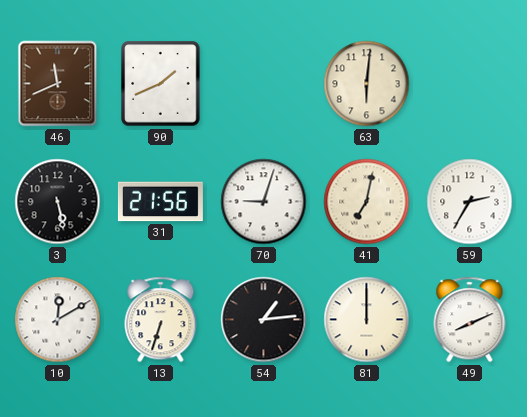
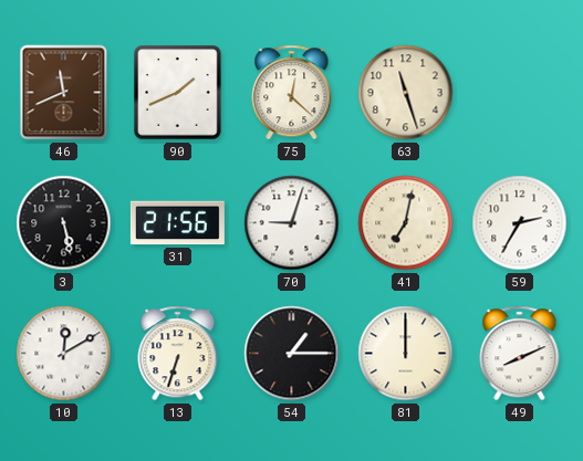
75: none -> 12:22 (292, 93)
63: 6:01 -> 11:27 (406, 93)
54: 1:14 -> 1:15 (292, 354)
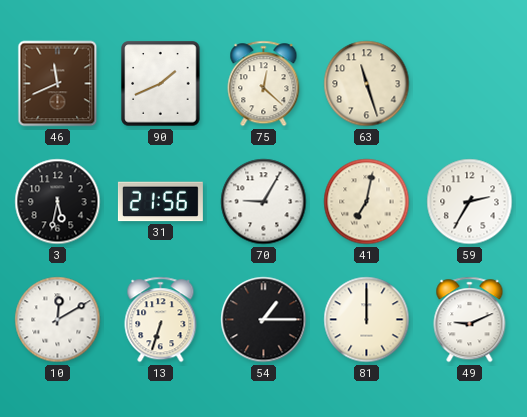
3: 5:28 -> 5:32 (58, 202)
70: 9:03 -> 9:05 (264, 202)
49: 8:11 -> 9:11 (470, 320)
